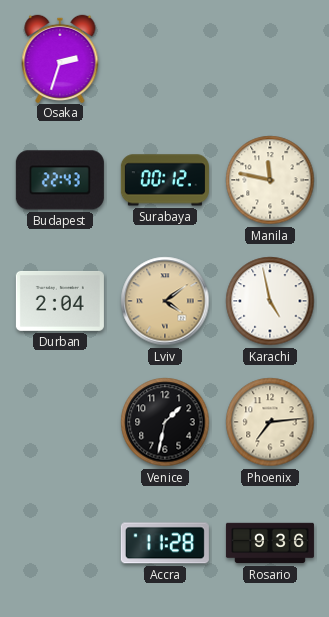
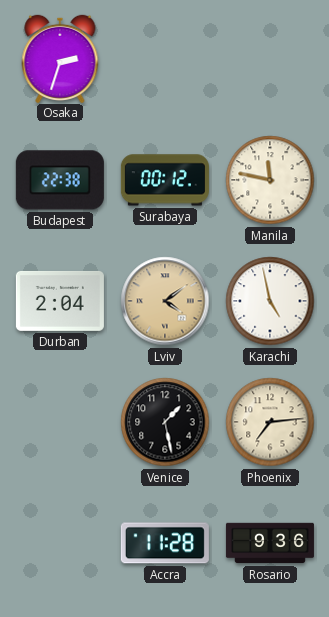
Budapest: 22:43 -> 22:38 (60, 180)
Venice: 1:32 -> 1:28 (165, 422)
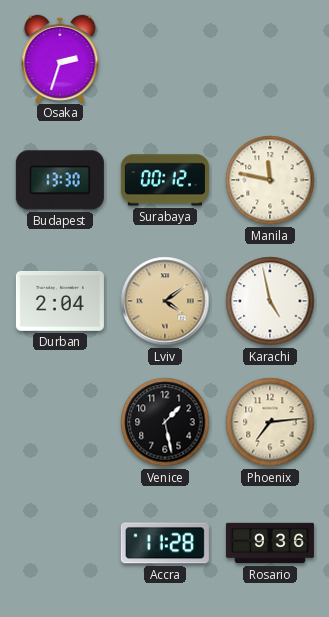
Budapest: 22:38 -> 13:30 (60, 180)
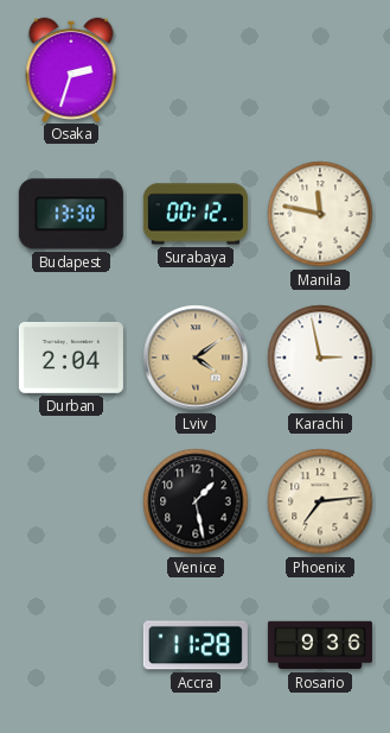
Karachi: 4:58 -> 2:58 (320, 358)
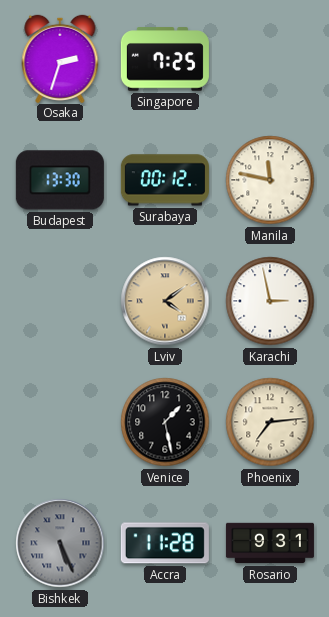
Singapore: none -> 7:25 (165, 59)
Durban: 2:04 -> none (71, 358)
Bishkek: none -> 5:26 (60, 543)
Rosario: 9:36 -> 9:31 (270, 543)
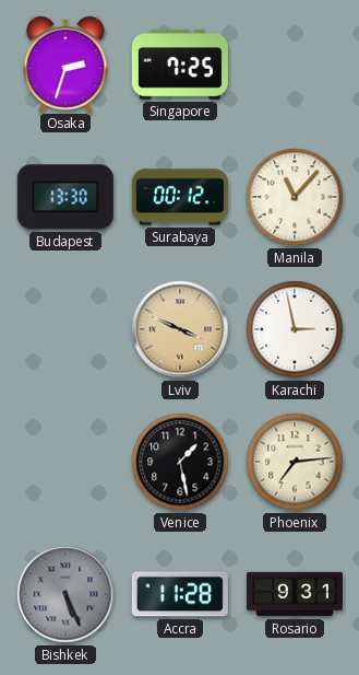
Manila: 11:47 -> 11:07 (295, 197)
Lviv: 4:09 -> 3:49 (180, 329)
